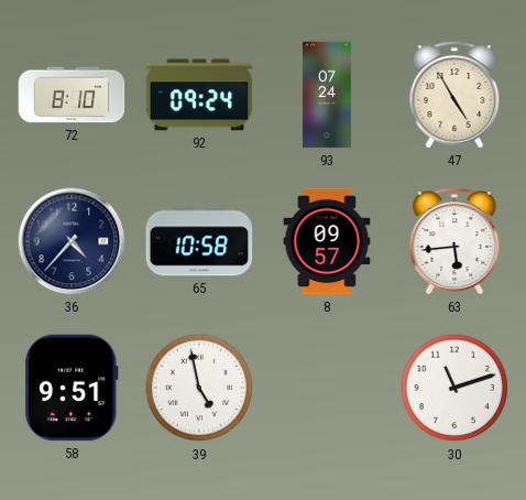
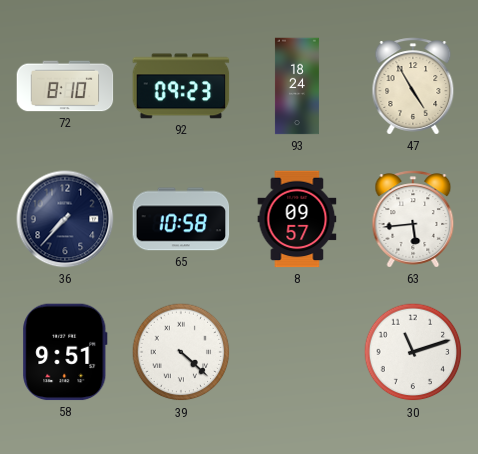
92: 09:24 -> 09:23 (181, 86)
93: 07:24 -> 18:24 (297, 86)
36: 4:37 -> 7:37 (65, 219)
39: 4:58 -> 4:22 (181, 352)
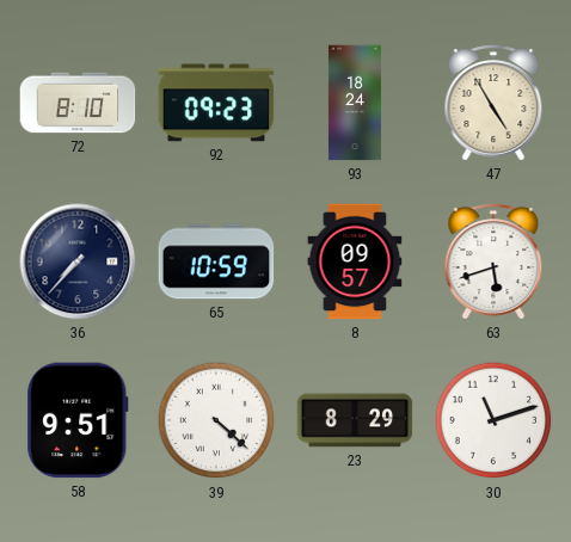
65: 10:58 -> 10:59 (216, 261)
63: 5:44 -> 5:42 (493, 261)
23: none -> 8:29 (355, 420)
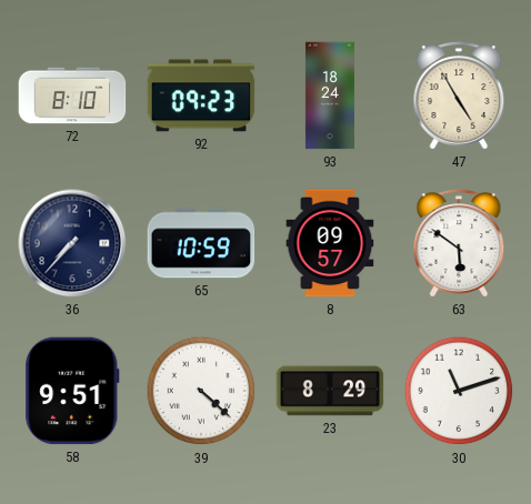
63: 5:42 -> 5:51 (459, 243)
